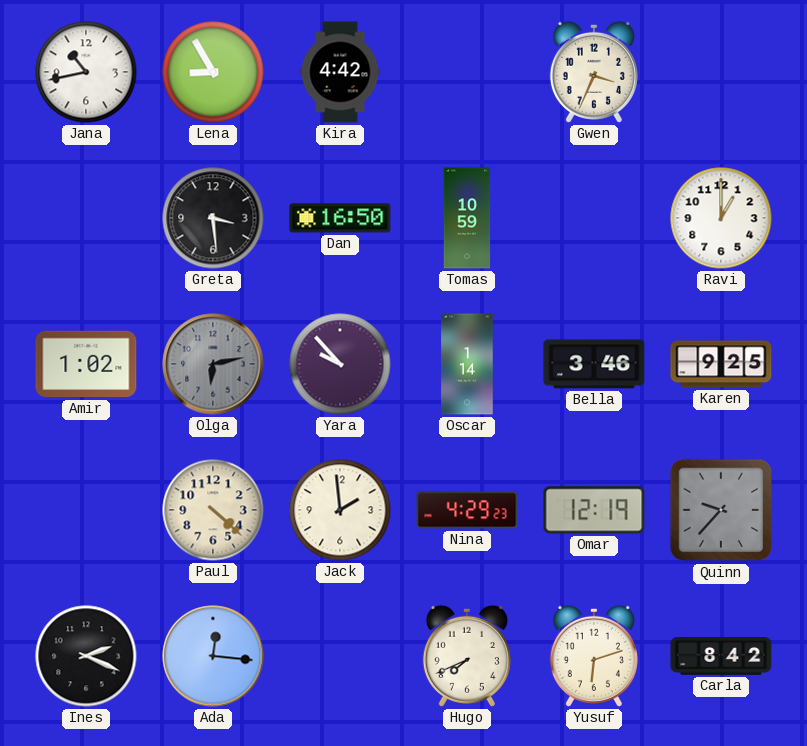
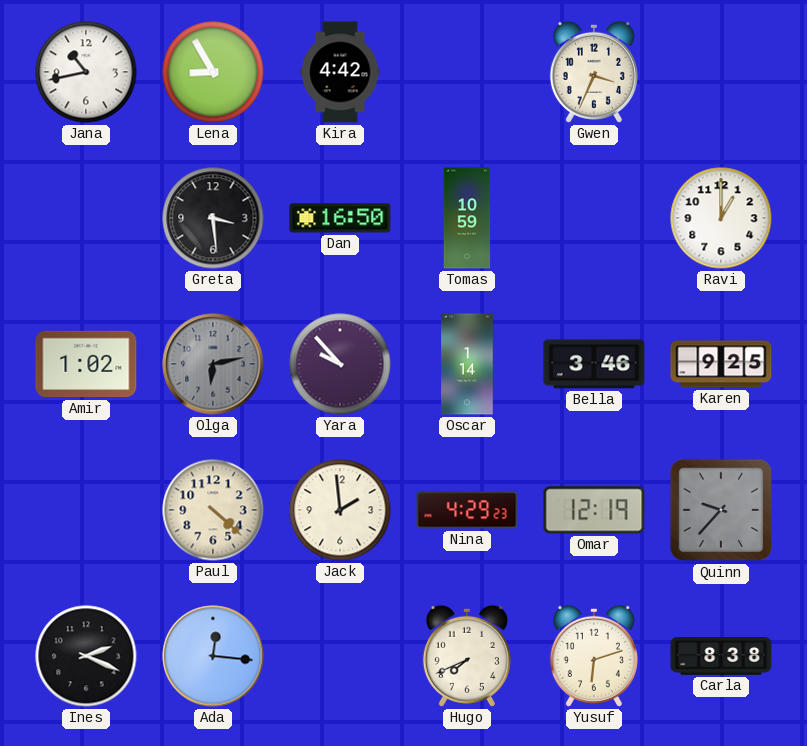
Carla: 8:42 -> 8:38 (721, 656)
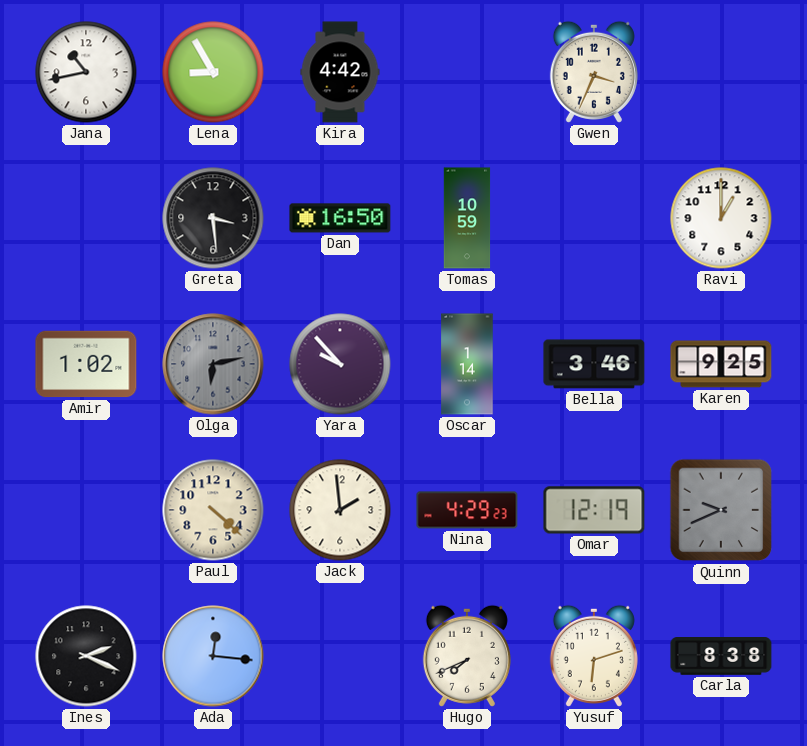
Quinn: 9:37 -> 9:41 (721, 510)
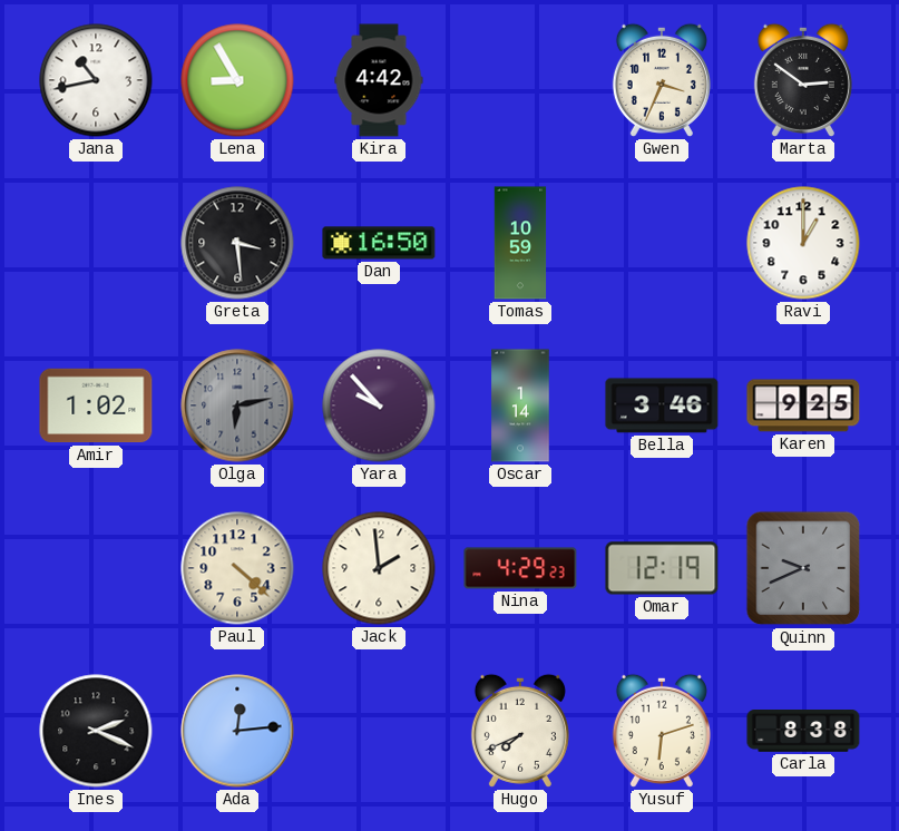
Marta: none -> 2:51 (803, 80)
Ada: 12:16 -> 12:14 (237, 731)
